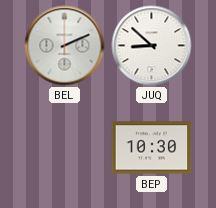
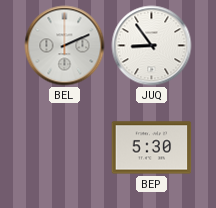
JUQ: 8:52 -> 8:54 (152, 46)
BEP: 10:30 -> 5:30 (152, 148)
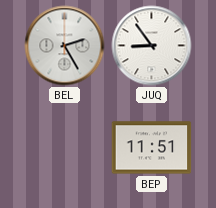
BEL: 2:11 -> 2:25 (65, 46)
BEP: 5:30 -> 11:51 (152, 148)
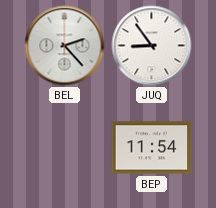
BEL: 2:25 -> 2:23 (65, 46)
BEP: 11:51 -> 11:54 (152, 148)
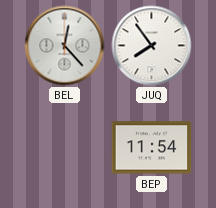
BEL: 2:23 -> 12:23 (65, 46)
JUQ: 8:54 -> 7:54 (152, 46)
